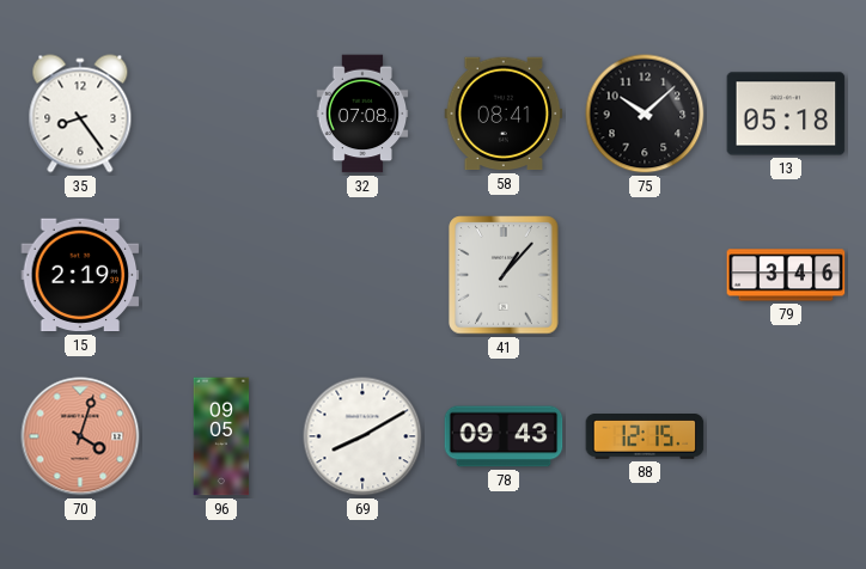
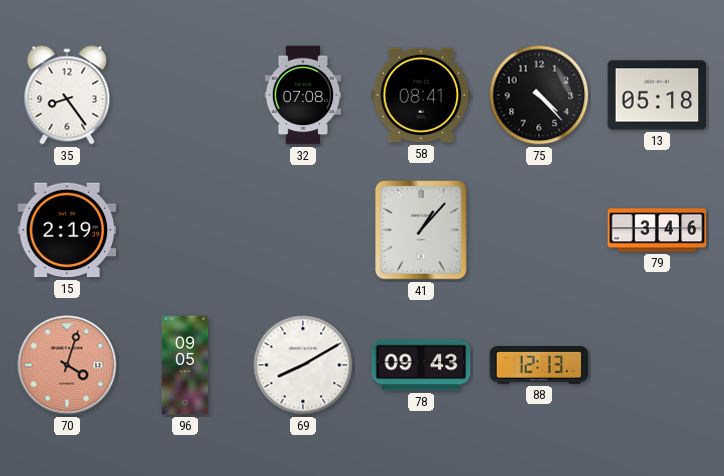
75: 10:08 -> 4:23 (539, 95)
88: 12:15 -> 12:13 (539, 366)
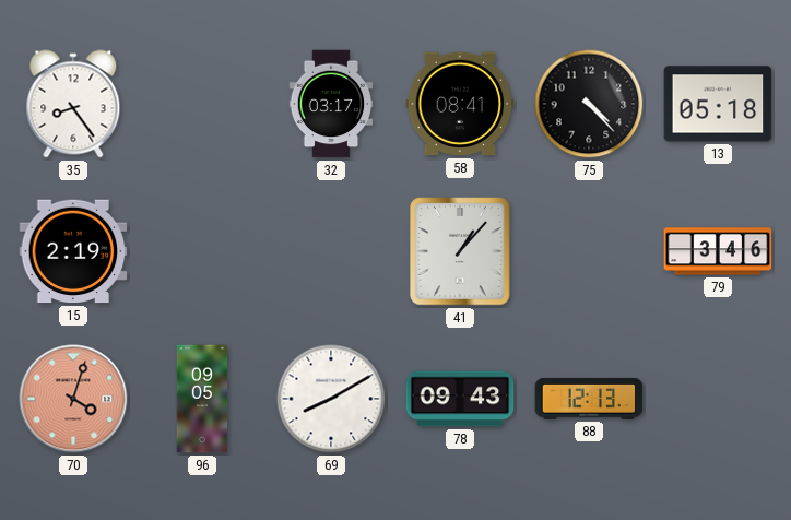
32: 07:08 -> 03:17 (331, 104)
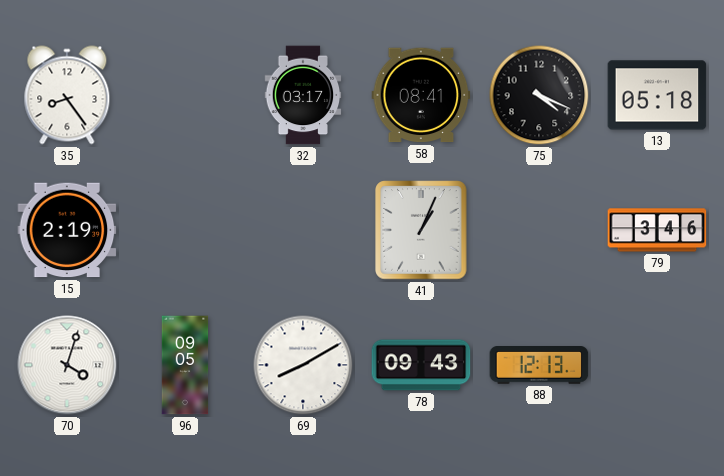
75: 4:23 -> 4:19 (539, 95)
41: 1:07 -> 1:04 (421, 230)
70 dial: salmon -> white (67, 365)
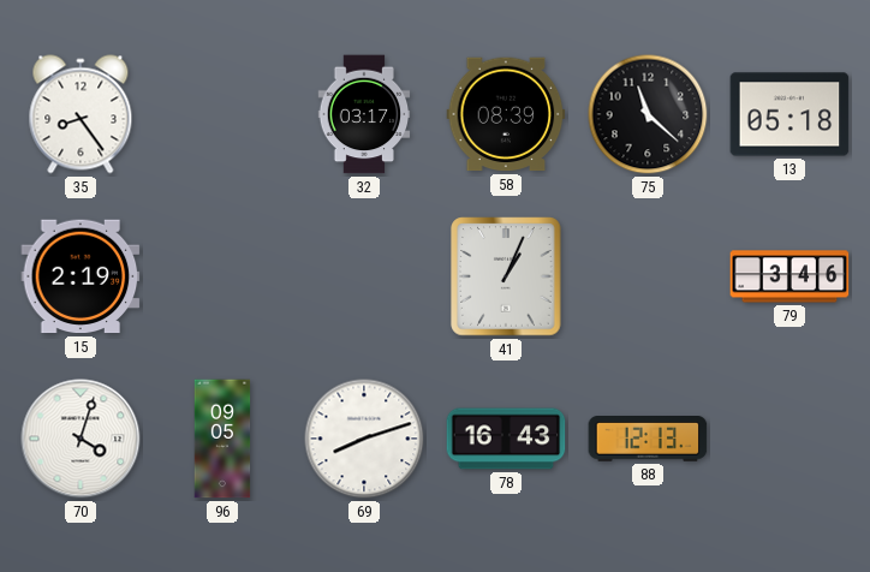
58: 08:41 -> 08:39 (506, 114)
75: 4:19 -> 11:22 (648, 114)
69: 8:10 -> 8:12 (364, 439)
78: 09:43 -> 16:43 (506, 439)
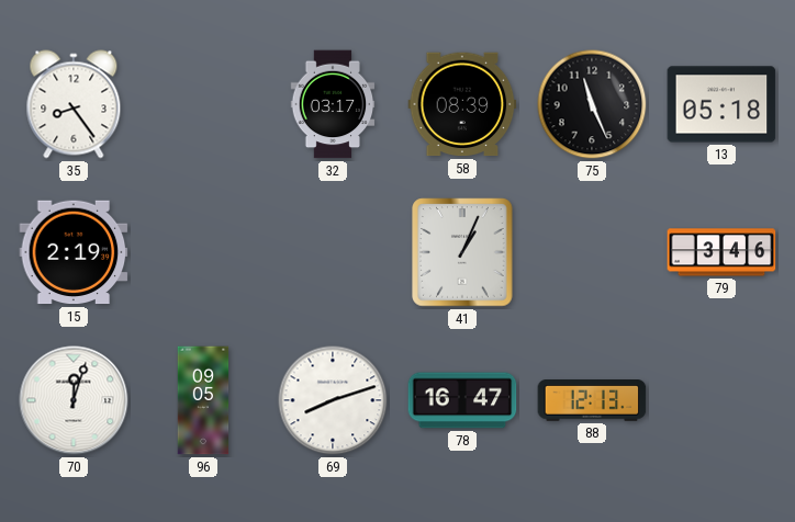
75: 11:22 -> 11:26 (592, 104)
70: 4:03 -> 12:03 (74, 400)
78: 16:43 -> 16:47 (462, 400)
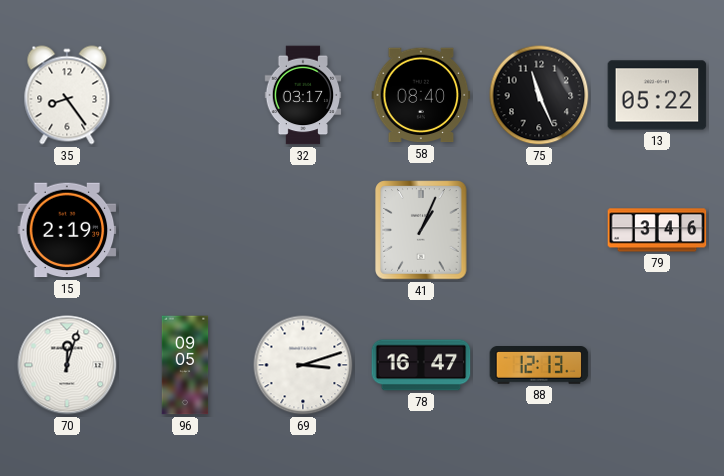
58: 08:39 -> 08:40 (421, 95)
13: 05:18 -> 05:22 (657, 95)
69: 8:12 -> 3:12 (303, 365)
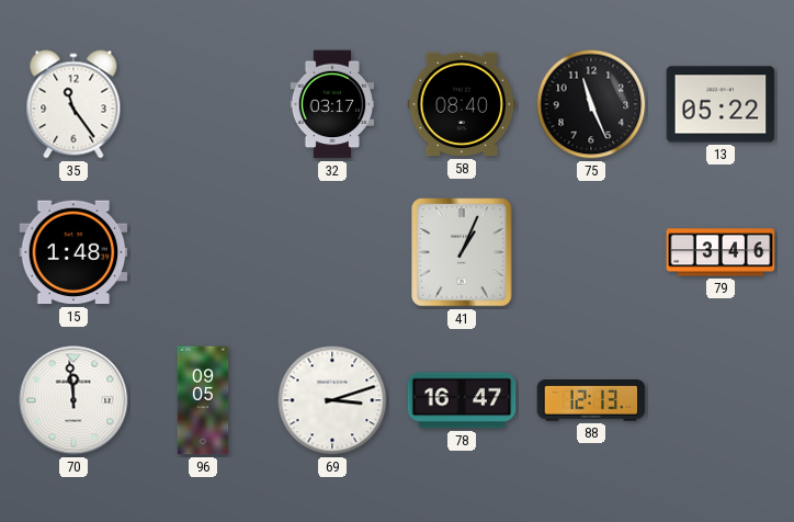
35: 8:24 -> 11:24 (73, 104)
15: 2:19 -> 1:48 (73, 252)
70: 12:03 -> 11:59 (73, 400)
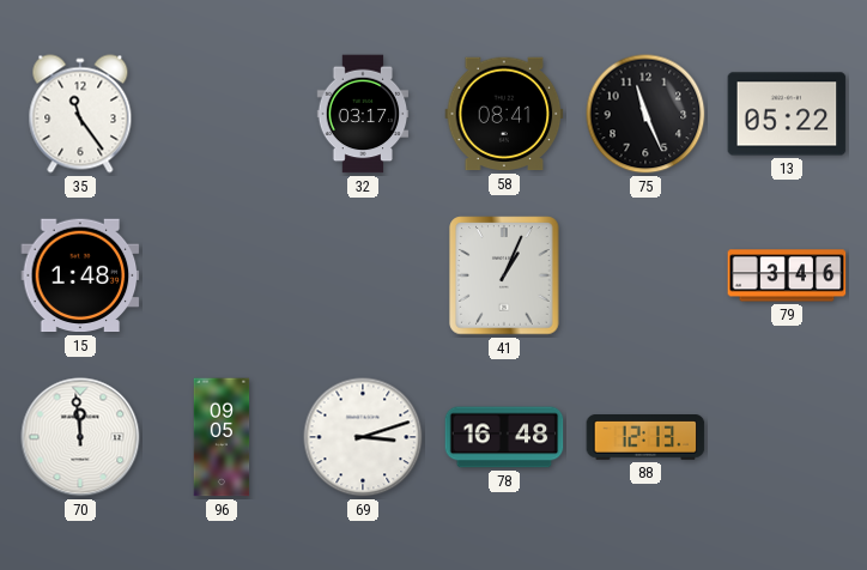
58: 08:40 -> 08:41 (504, 114)
78: 16:47 -> 16:48 (504, 437)
